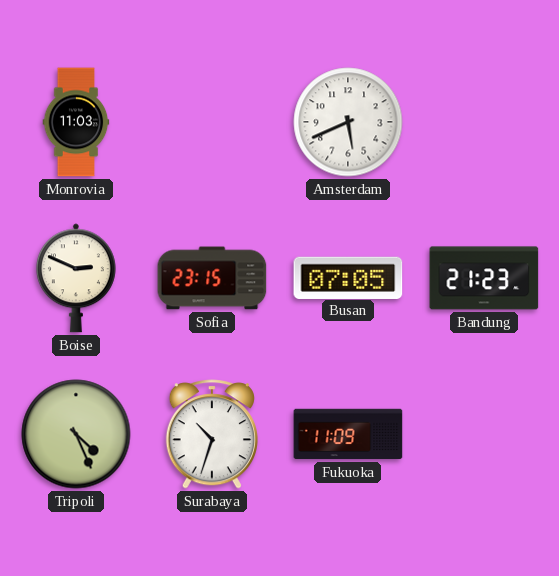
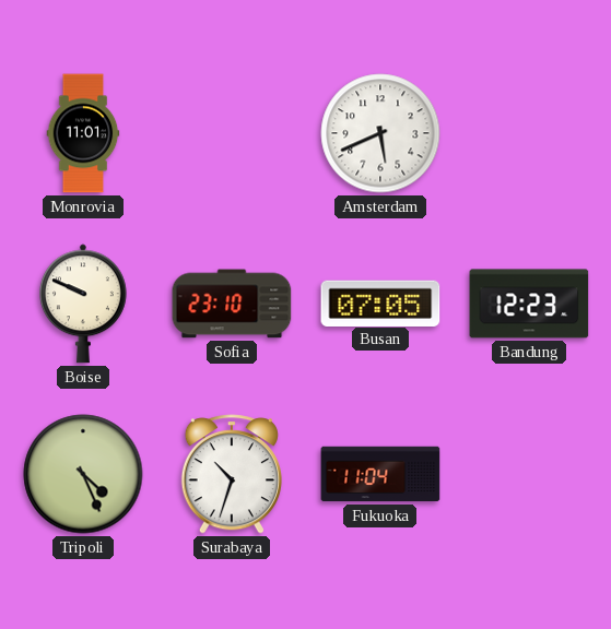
Monrovia: 11:03 -> 11:01 (83, 133)
Boise: 2:49 -> 9:49 (83, 304)
Sofia: 23:15 -> 23:10 (232, 304)
Bandung: 21:23 -> 12:23 (529, 304)
Fukuoka: 11:09 -> 11:04 (380, 474)
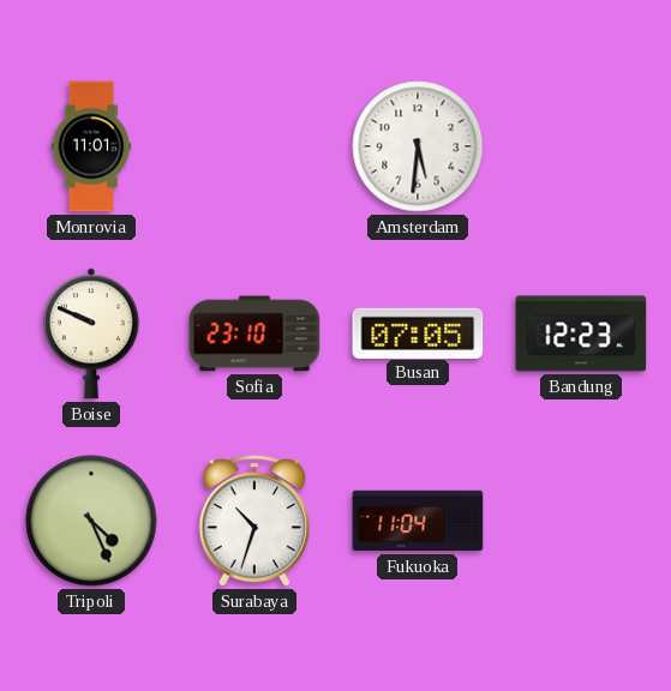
Amsterdam: 5:41 -> 5:31 (418, 146)
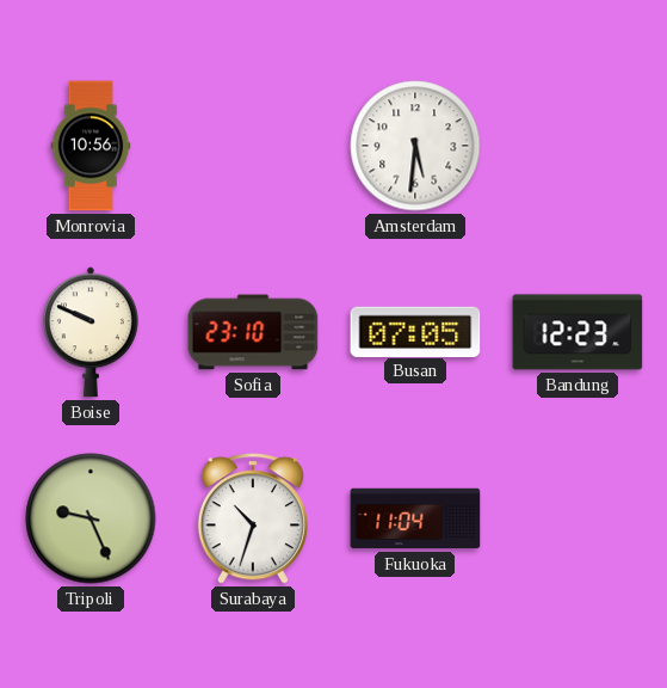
Monrovia: 11:01 -> 10:56 (91, 146)
Tripoli: 4:26 -> 9:26 (91, 518)
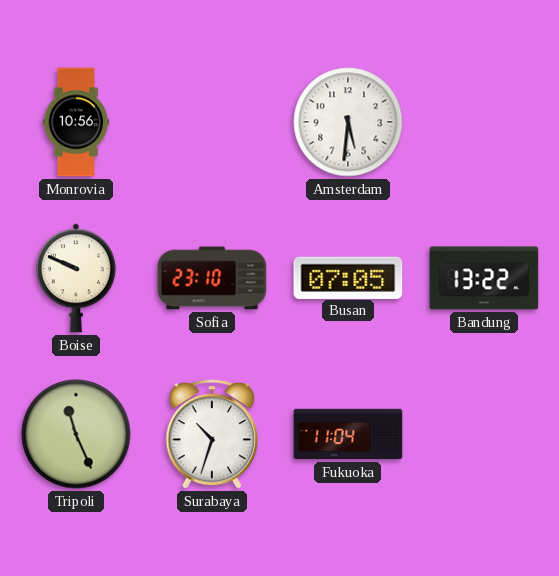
Bandung: 12:23 -> 13:22 (484, 278)
Tripoli: 9:26 -> 11:26 (76, 434)
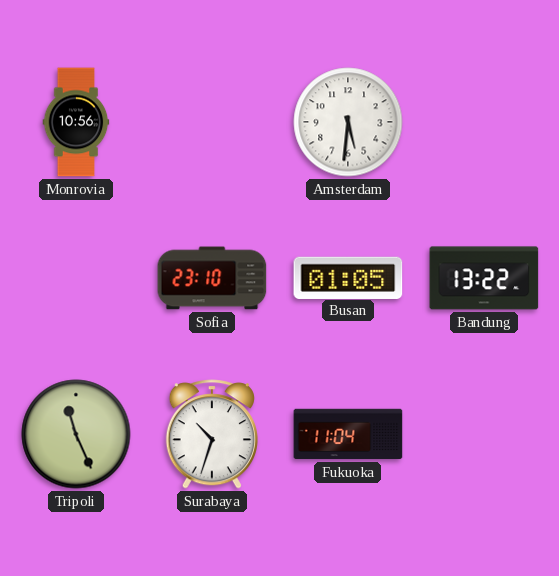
Boise: 9:49 -> none (76, 278)
Busan: 07:05 -> 01:05 (348, 277)
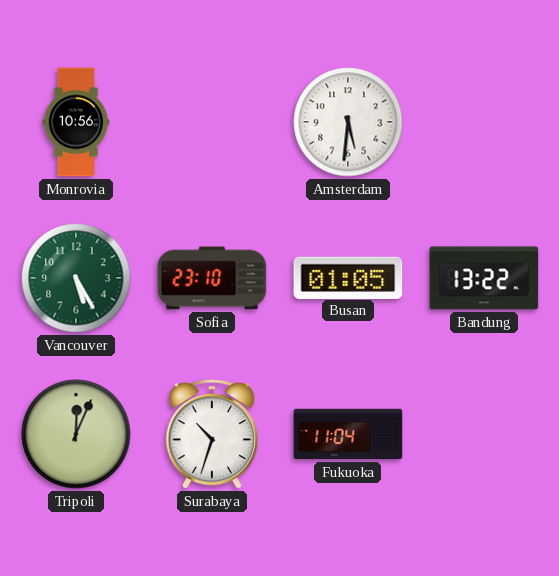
Vancouver: none -> 5:25 (76, 278)
Tripoli: 11:26 -> 12:04 (76, 434)
